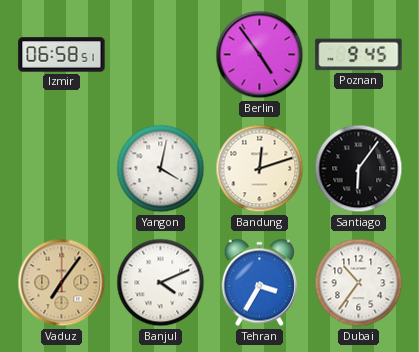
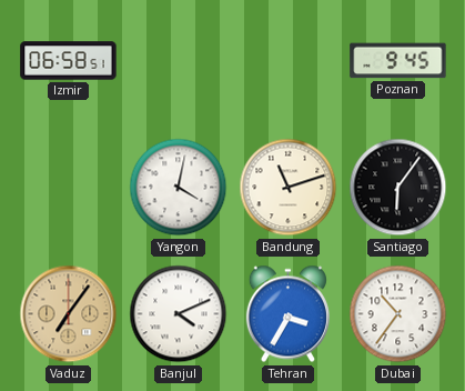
Berlin: 4:54 -> none (260, 55)
Bandung: 12:12 -> 11:12 (289, 188)
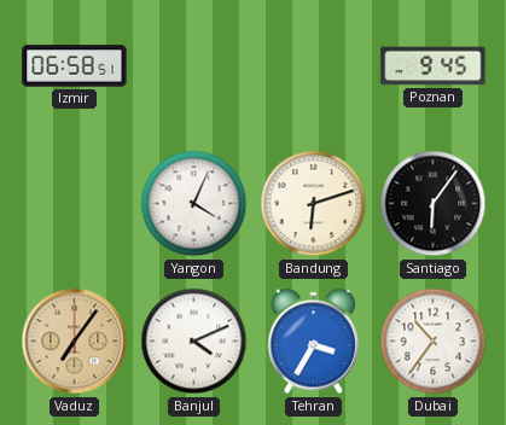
Yangon: 4:02 -> 4:04 (194, 204)
Bandung: 11:12 -> 6:12 (314, 204)
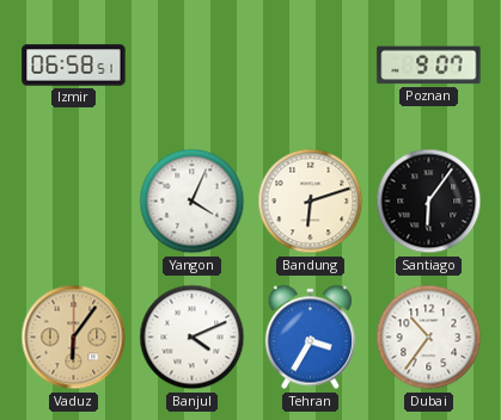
Poznan: 9:45 -> 9:07 (429, 66)
Vaduz: 7:06 -> 6:06 (74, 338)
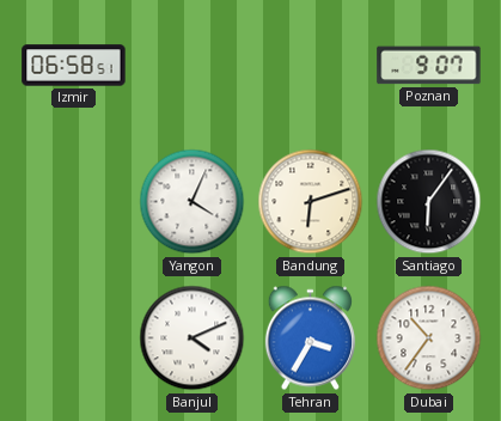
Vaduz: 6:06 -> none (74, 338)
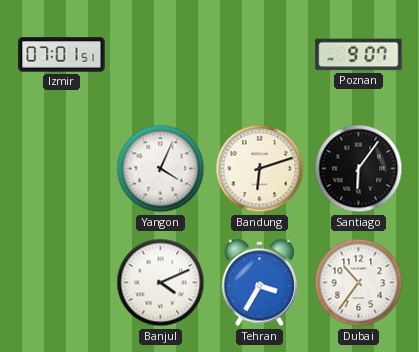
Izmir: 06:58 -> 07:01 (62, 55)
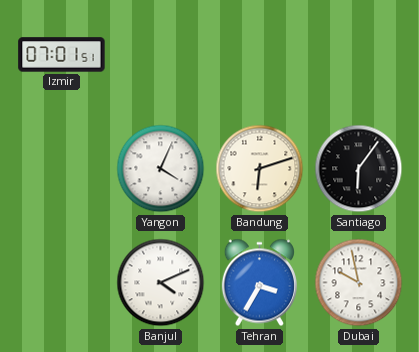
Poznan: 9:07 -> none (359, 55)
Dubai: 10:36 -> 9:58 (359, 283)
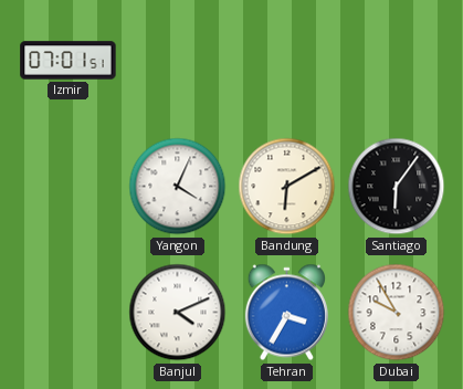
Bandung: 6:12 -> 6:10 (287, 187)
Dubai: 9:58 -> 9:55 (397, 313)
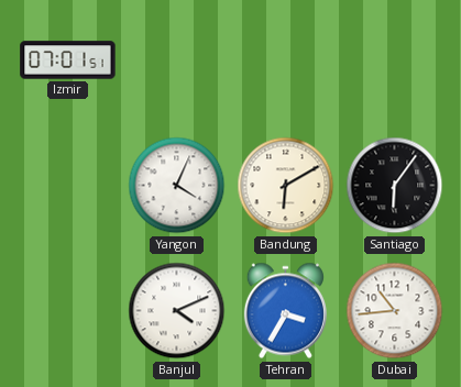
Dubai: 9:55 -> 10:44 (395, 311)
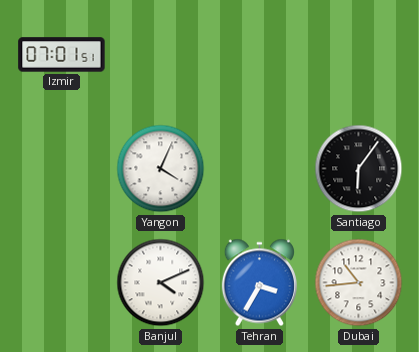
Bandung: 6:10 -> none (286, 186)
